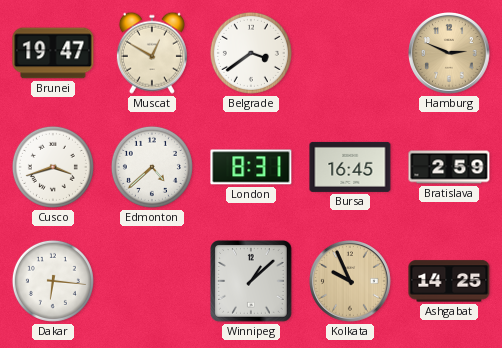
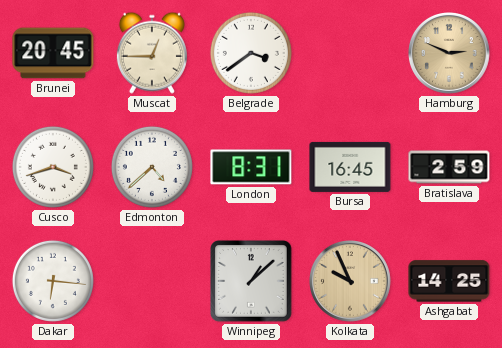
Brunei: 19:47 -> 20:45 (53, 53)
Muscat: 12:50 -> 12:45 (152, 53)
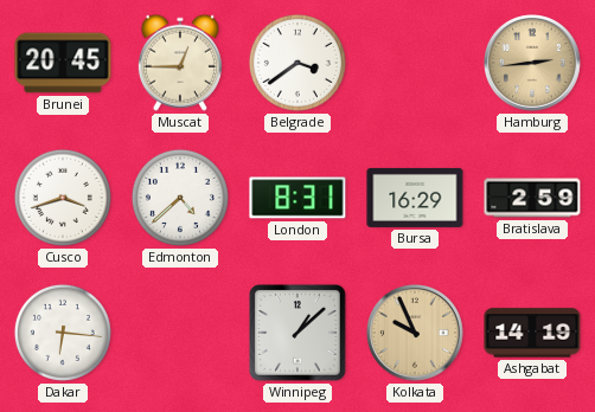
Hamburg: 2:49 -> 2:44 (533, 64)
Bursa: 16:45 -> 16:29 (415, 198)
Ashgabat: 14:25 -> 14:19 (532, 333)
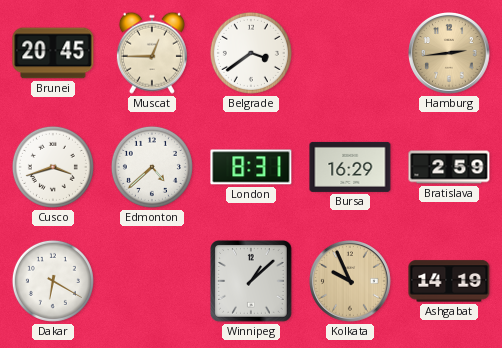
Dakar: 6:16 -> 6:20 (53, 281)
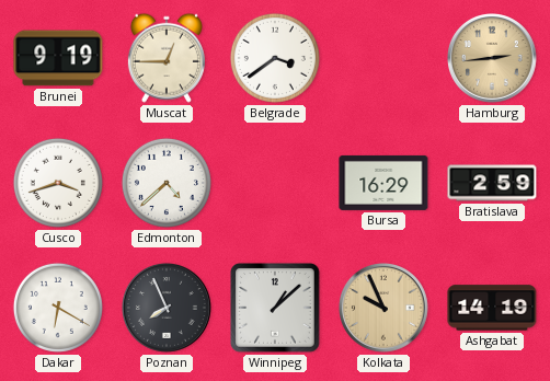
Brunei: 20:45 -> 9:19 (58, 58)
London: 8:31 -> none (251, 167)
Poznan: none -> 7:56 (168, 309)
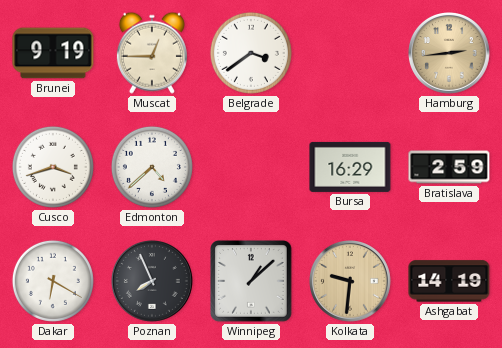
Kolkata: 9:56 -> 9:31 (351, 282)
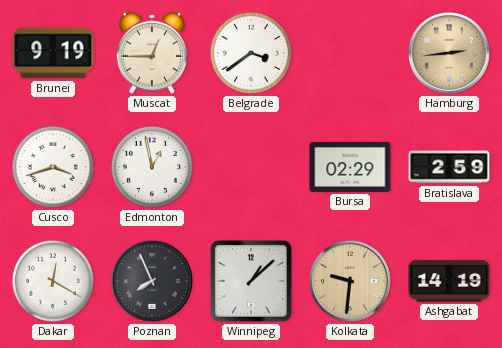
Edmonton: 4:38 -> 12:58 (152, 167)
Bursa: 16:29 -> 02:29 (350, 167)
Dakar: 6:20 -> 12:20 (53, 281)
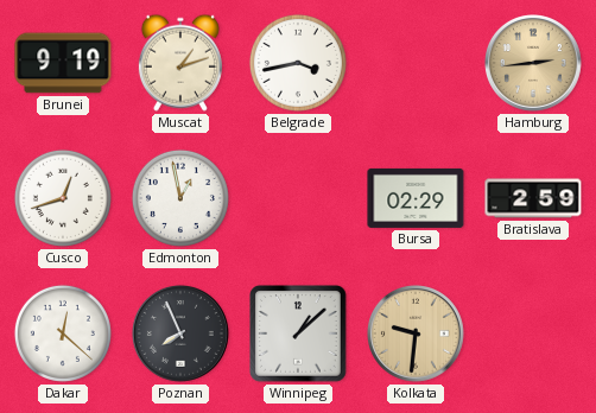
Muscat: 12:45 -> 1:12 (180, 63)
Belgrade: 3:39 -> 3:43 (298, 63)
Cusco: 3:42 -> 12:42 (63, 198)
Dakar: 12:20 -> 12:22 (63, 333)
Ashgabat: 14:19 -> none (449, 281)
